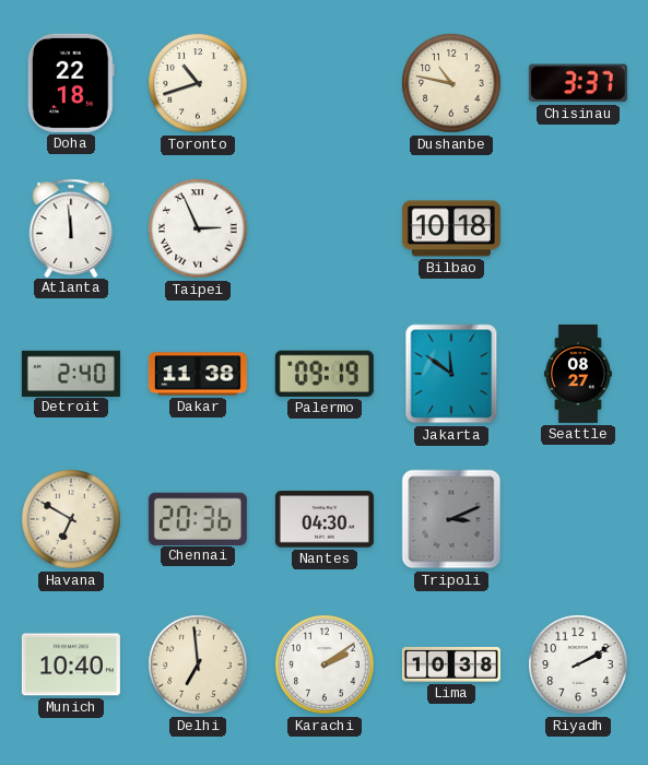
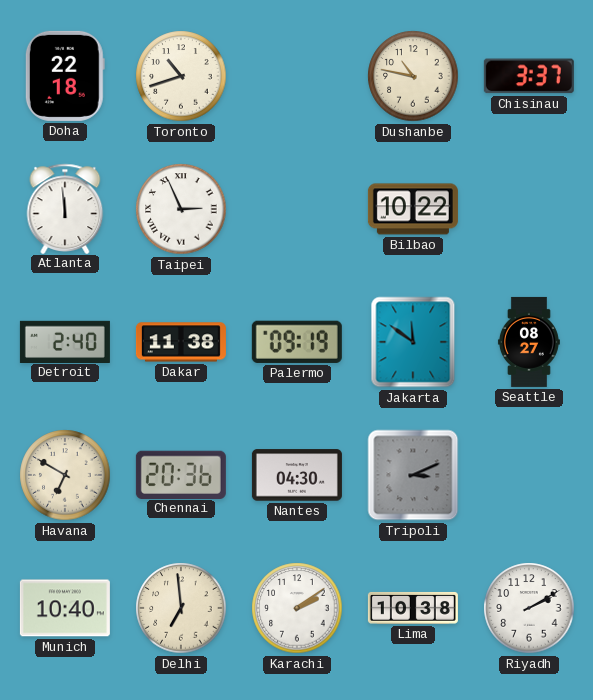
Bilbao: 10:18 -> 10:22 (413, 209)
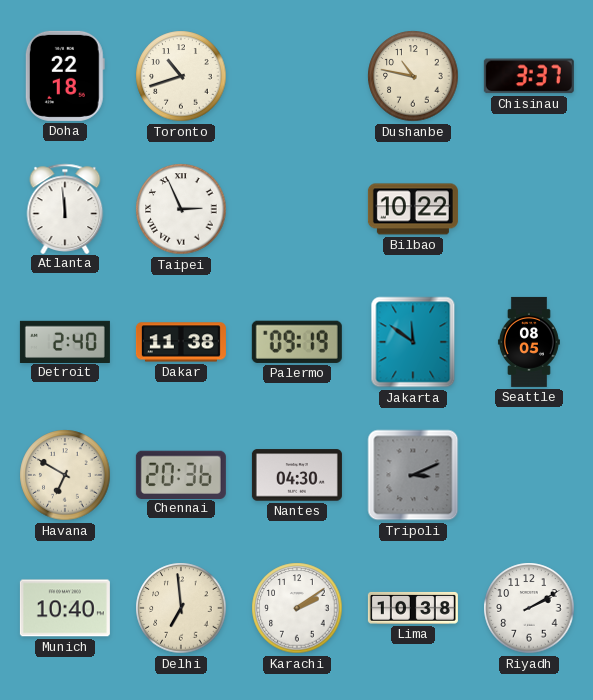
Seattle: 08:27 -> 08:05 (529, 342)
